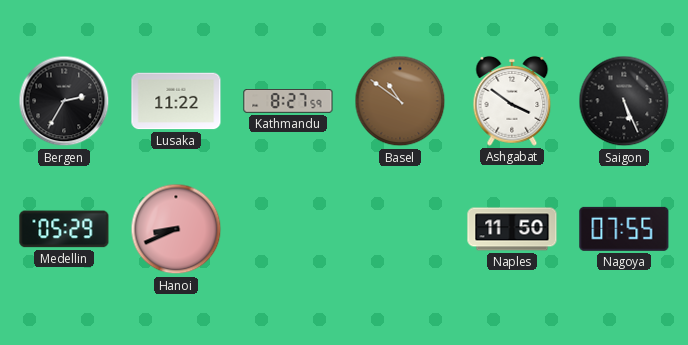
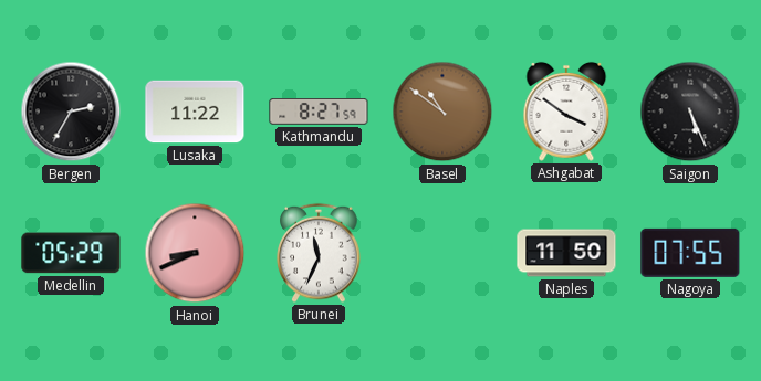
Brunei: none -> 11:34 (319, 253)
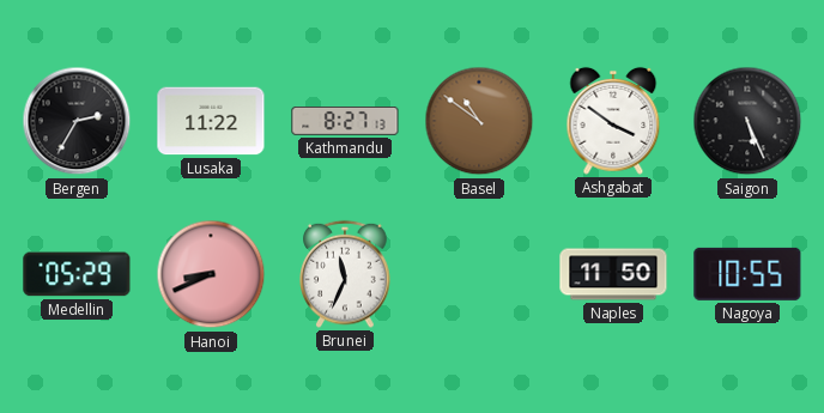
Kathmandu: 8:27:59 -> 8:27:13 (345, 122)
Nagoya: 07:55 -> 10:55 (747, 274)
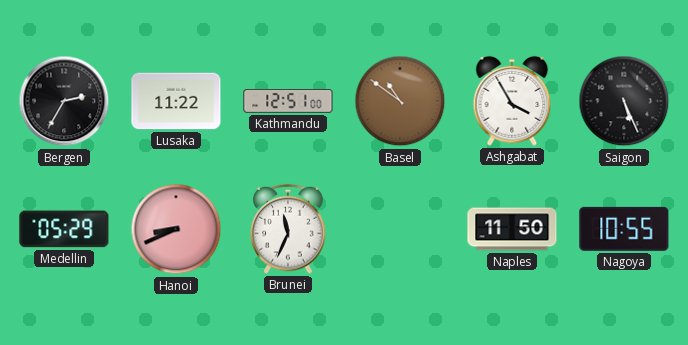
Kathmandu: 8:27 -> 12:51 (288, 102)
Ashgabat: 3:51 -> 3:55 (512, 101)
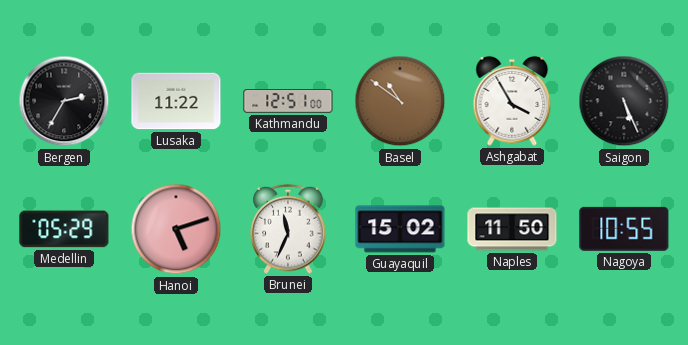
Hanoi: 8:41 -> 5:12 (176, 229)
Guayaquil: none -> 15:02 (400, 229)
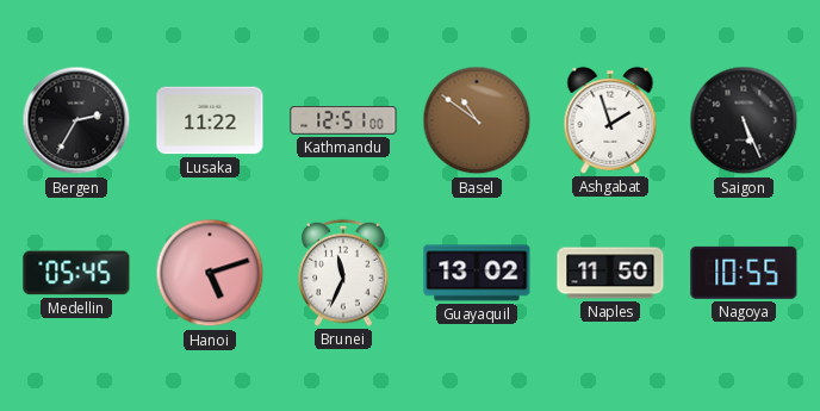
Ashgabat: 3:55 -> 1:57 (610, 120)
Medellin: 05:29 -> 05:45 (76, 273)
Guayaquil: 15:02 -> 13:02 (477, 273)
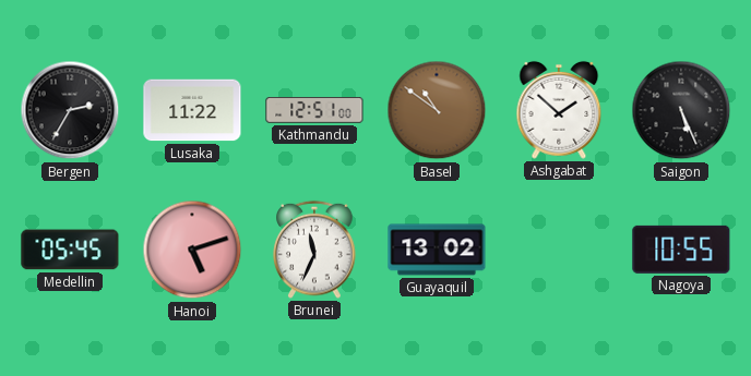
Ashgabat: 1:57 -> 1:52 (559, 110)
Naples: 11:50 -> none (610, 273)
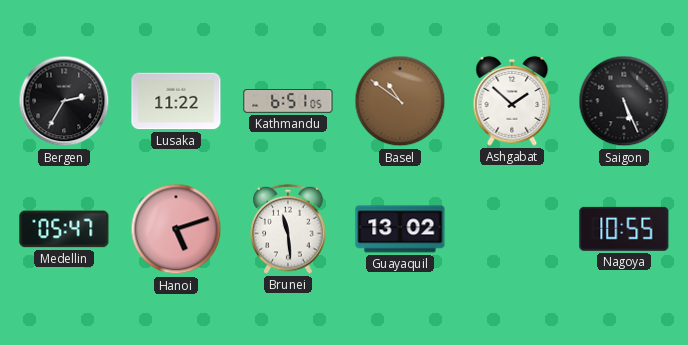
Kathmandu: 12:51 -> 6:51 (288, 102)
Medellin: 05:45 -> 05:47 (64, 229)
Brunei: 11:34 -> 11:29 (288, 229)
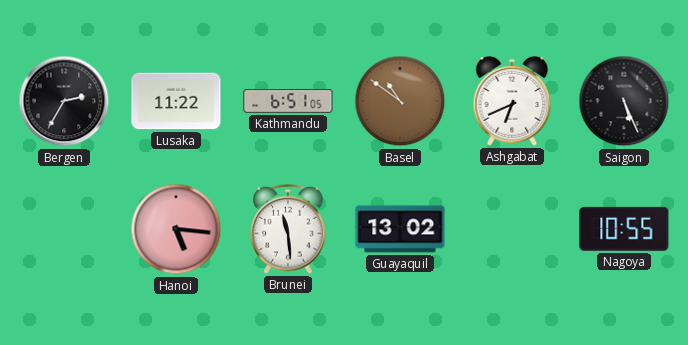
Ashgabat: 1:52 -> 6:41 (512, 101)
Medellin: 05:47 -> none (64, 229)
Hanoi: 5:12 -> 5:16 (176, 229)
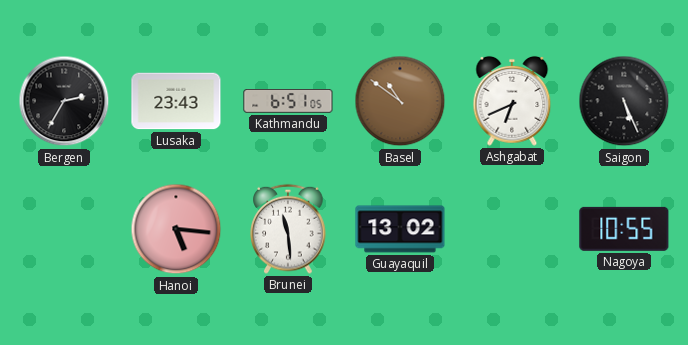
Lusaka: 11:22 -> 23:43 (176, 101)
